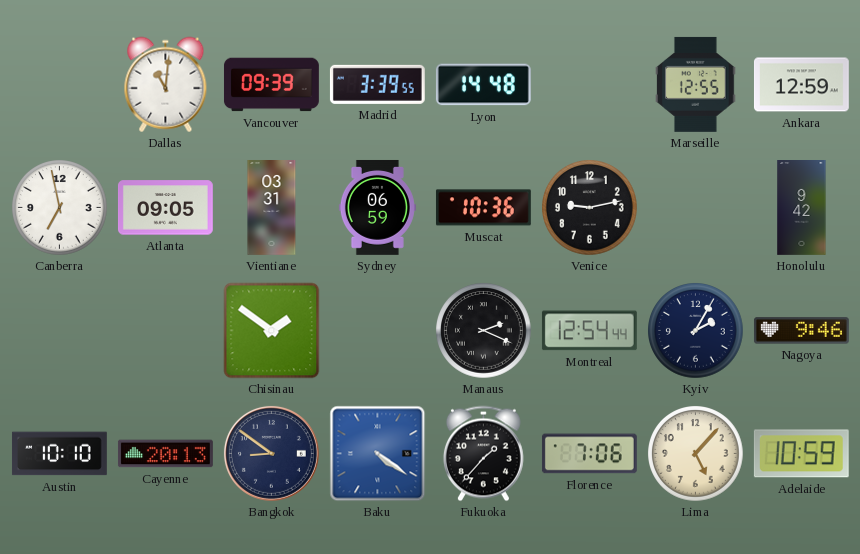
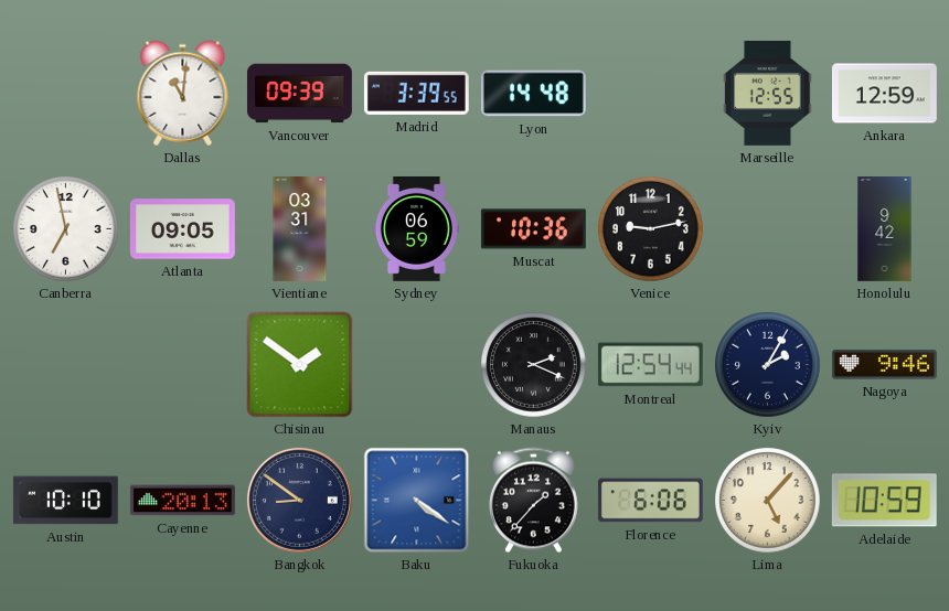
Florence: 7:06 -> 6:06 (650, 501)
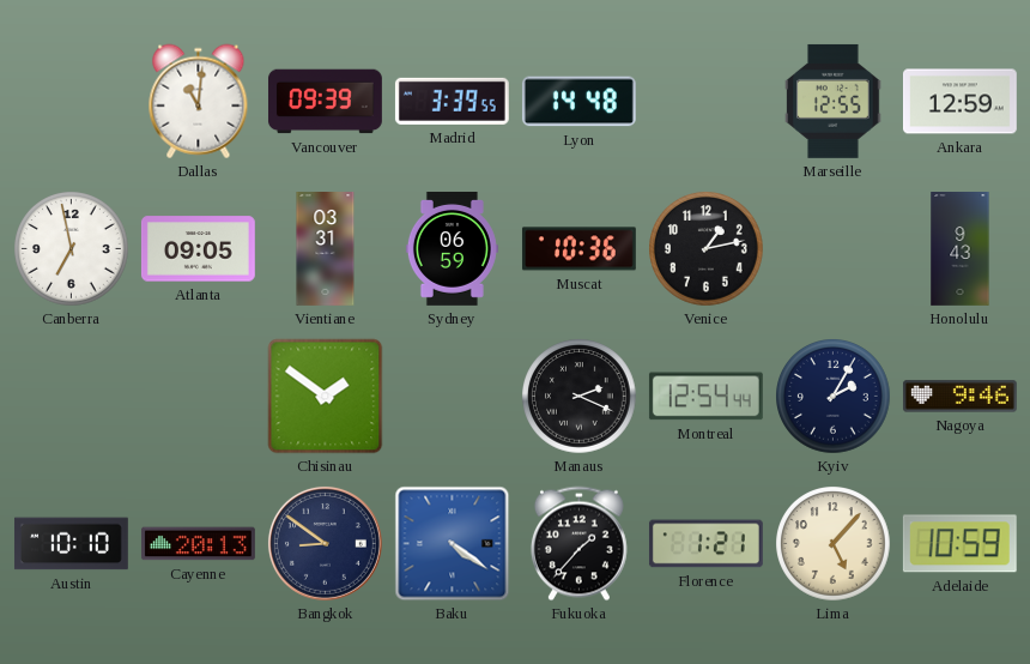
Venice: 9:13 -> 1:13 (707, 249)
Honolulu: 9:42 -> 9:43 (961, 249)
Florence: 6:06 -> 1:21 (705, 544)
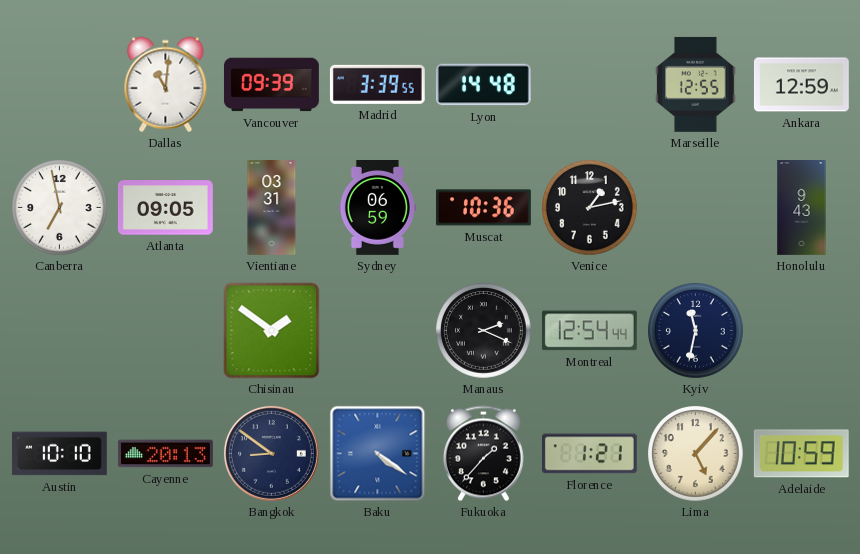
Kyiv: 2:05 -> 11:32 (696, 331)
Nagoya: 9:46 -> none (959, 397)
